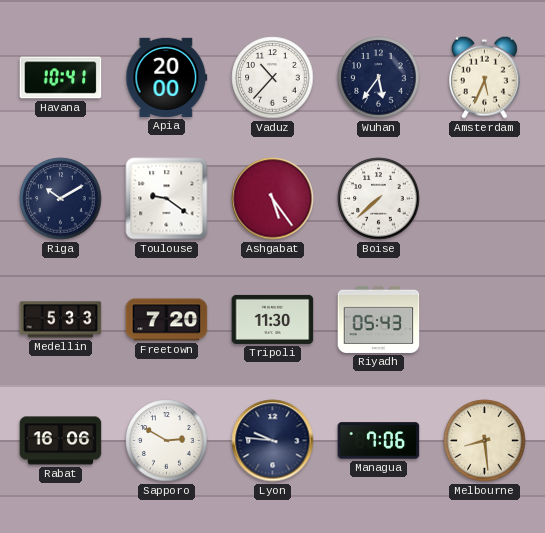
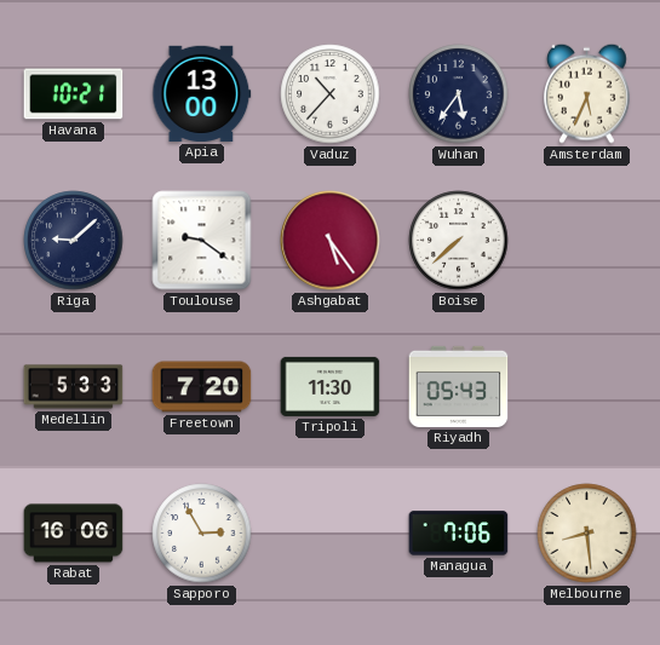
Havana: 10:41 -> 10:21 (74, 94)
Apia: 20:00 -> 13:00 (202, 93)
Riga: 10:10 -> 9:08 (74, 241)
Sapporo: 2:50 -> 2:55 (202, 534)
Lyon: 9:46 -> none (273, 441)
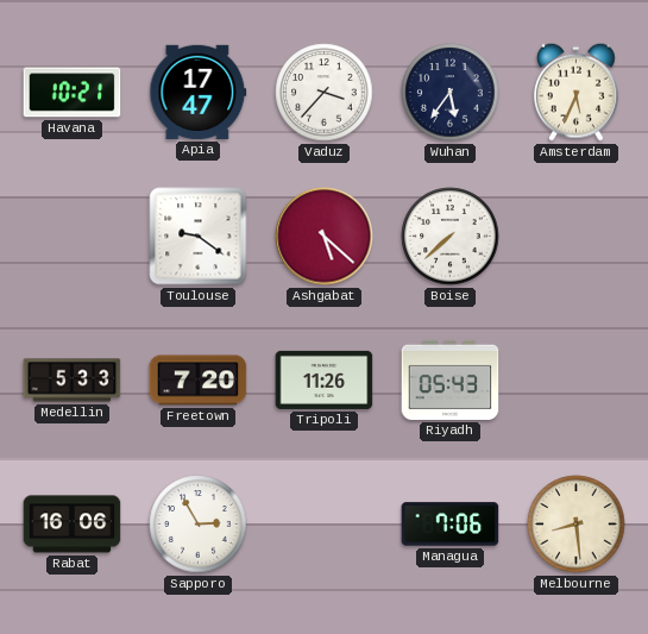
Apia: 13:00 -> 17:47 (199, 92)
Vaduz: 10:37 -> 3:37 (325, 93)
Riga: 9:08 -> none (74, 241)
Ashgabat: 5:24 -> 5:22 (325, 237)
Tripoli: 11:30 -> 11:26 (325, 379)
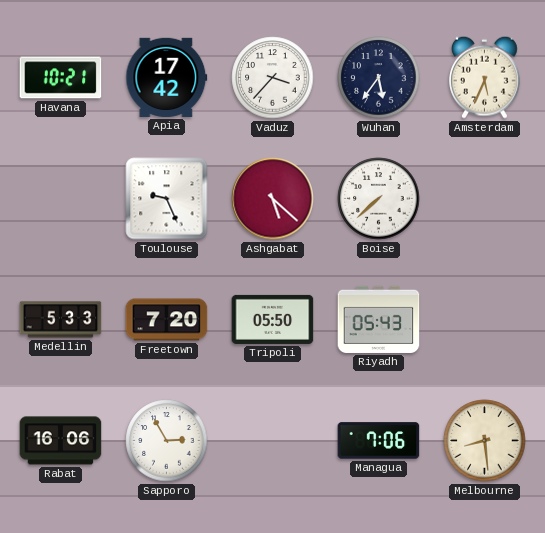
Apia: 17:47 -> 17:42 (167, 77)
Toulouse: 9:21 -> 9:26 (167, 199)
Tripoli: 11:26 -> 05:50 (273, 319)
